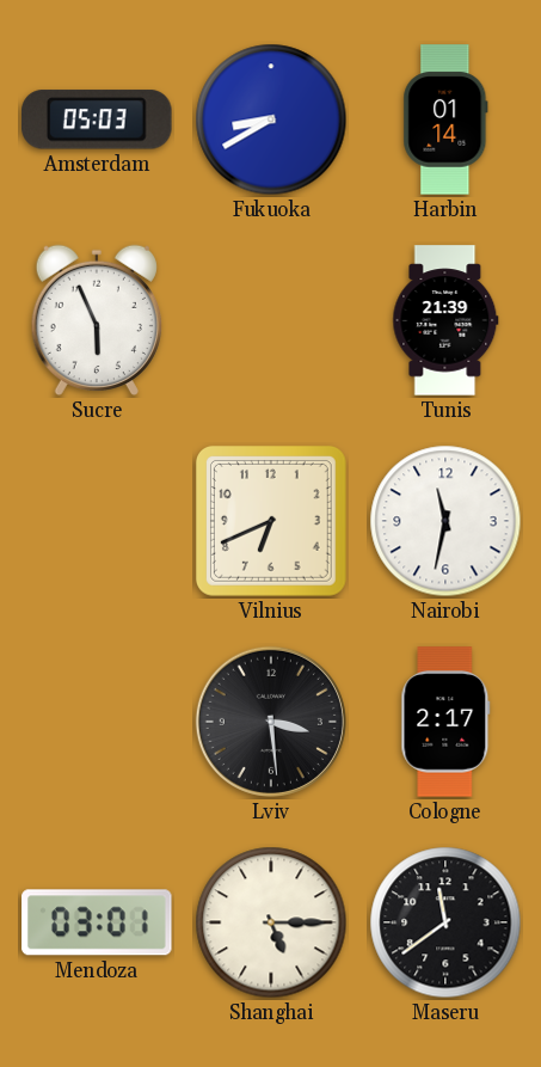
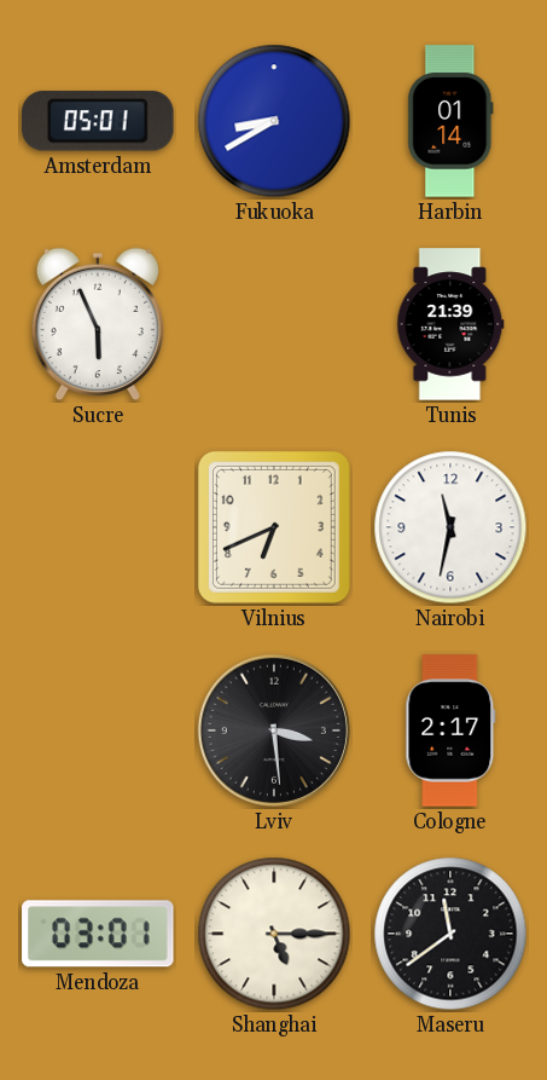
Amsterdam: 05:03 -> 05:01 (98, 121)
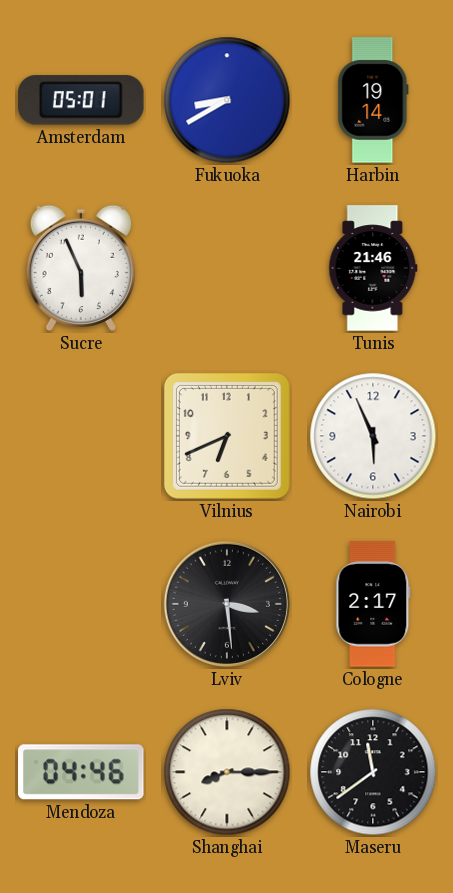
Harbin: 01:14 -> 19:14 (373, 100)
Tunis: 21:39 -> 21:46 (373, 268)
Nairobi: 11:32 -> 5:56 (373, 436)
Mendoza: 03:01 -> 04:46 (81, 772)
Shanghai: 5:15 -> 8:15 (227, 772)
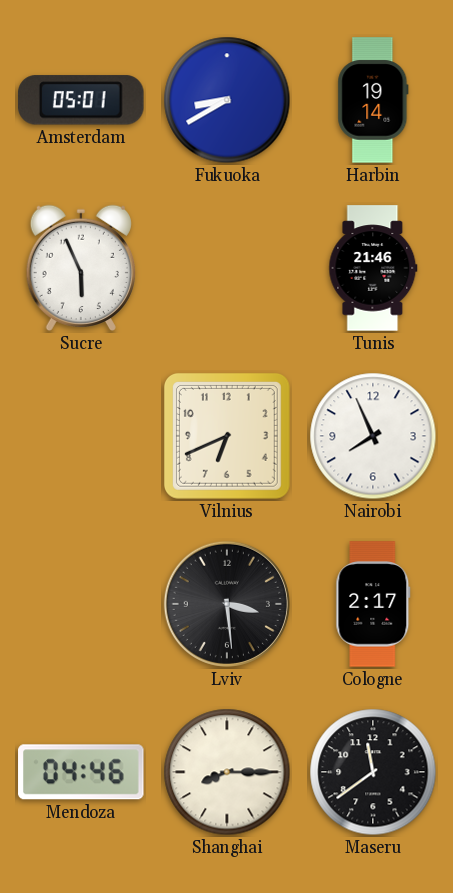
Nairobi: 5:56 -> 7:56 (373, 436)
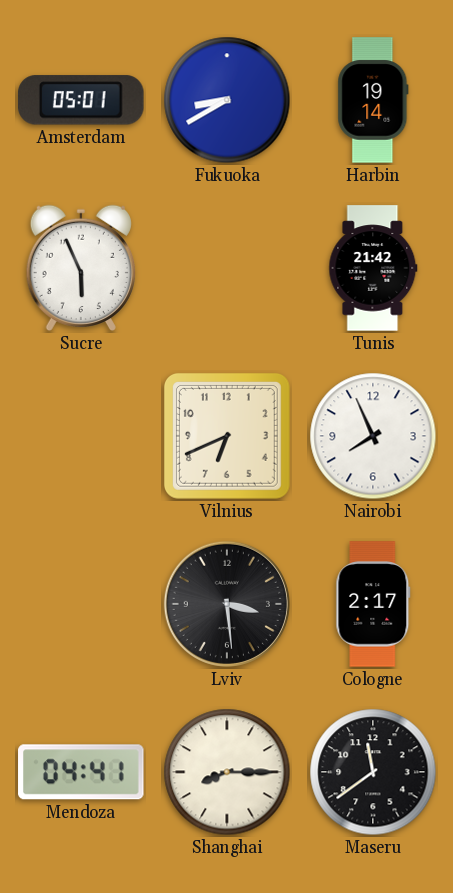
Tunis: 21:46 -> 21:42 (373, 268)
Mendoza: 04:46 -> 04:41 (81, 772)
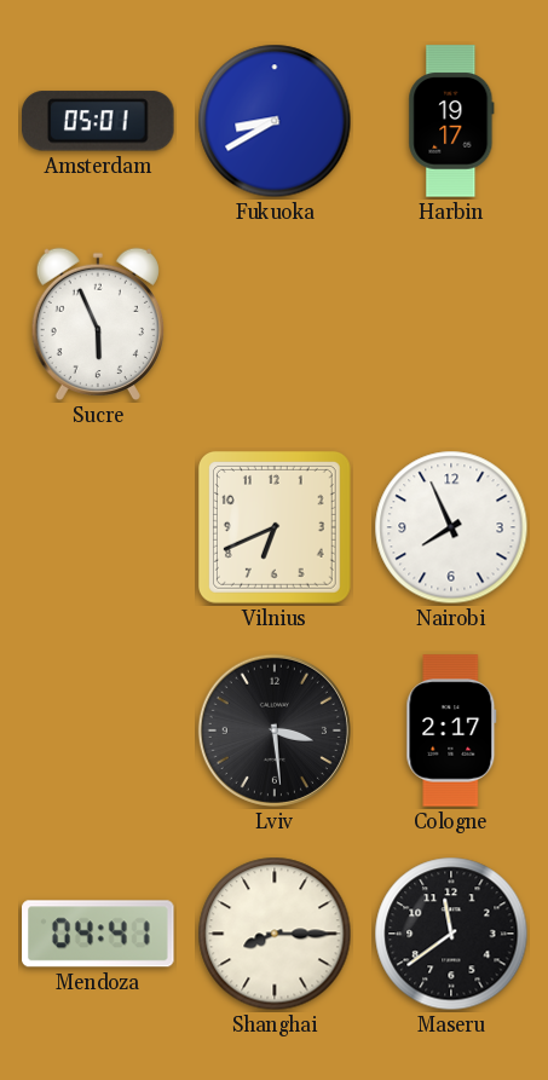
Harbin: 19:14 -> 19:17 (451, 121)
Tunis: 21:42 -> none (373, 268)
